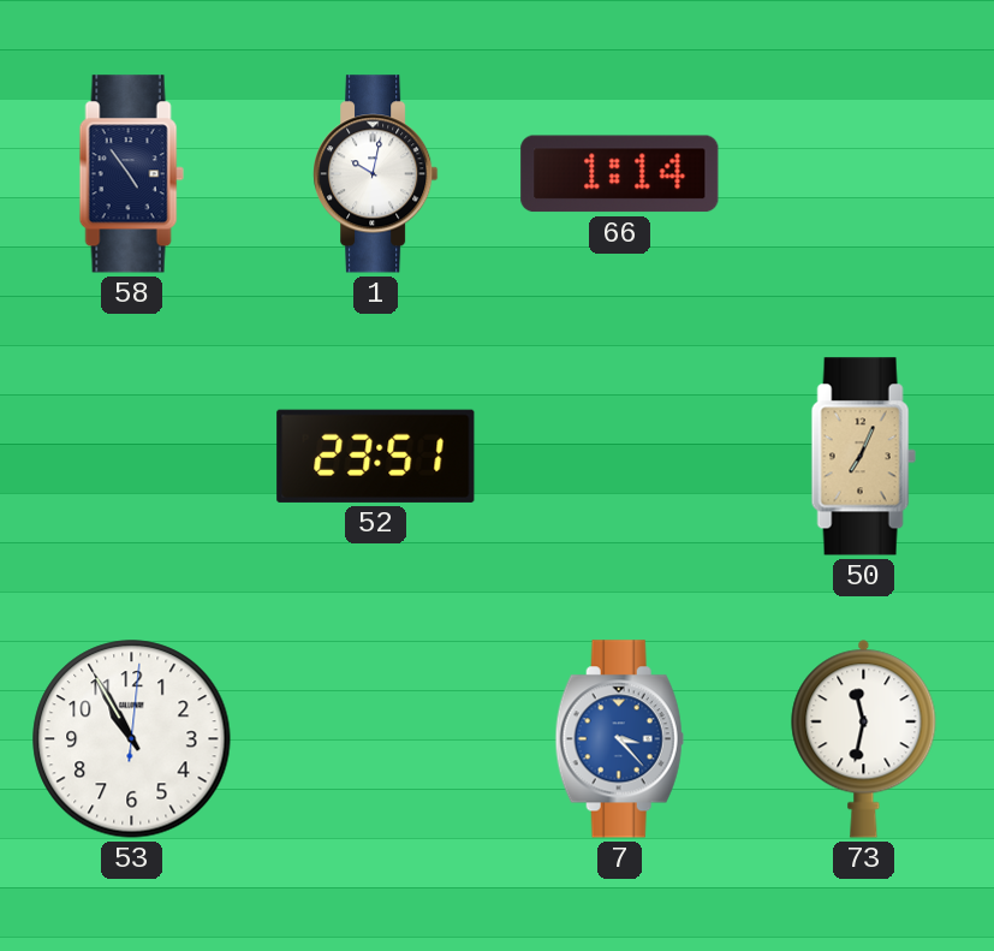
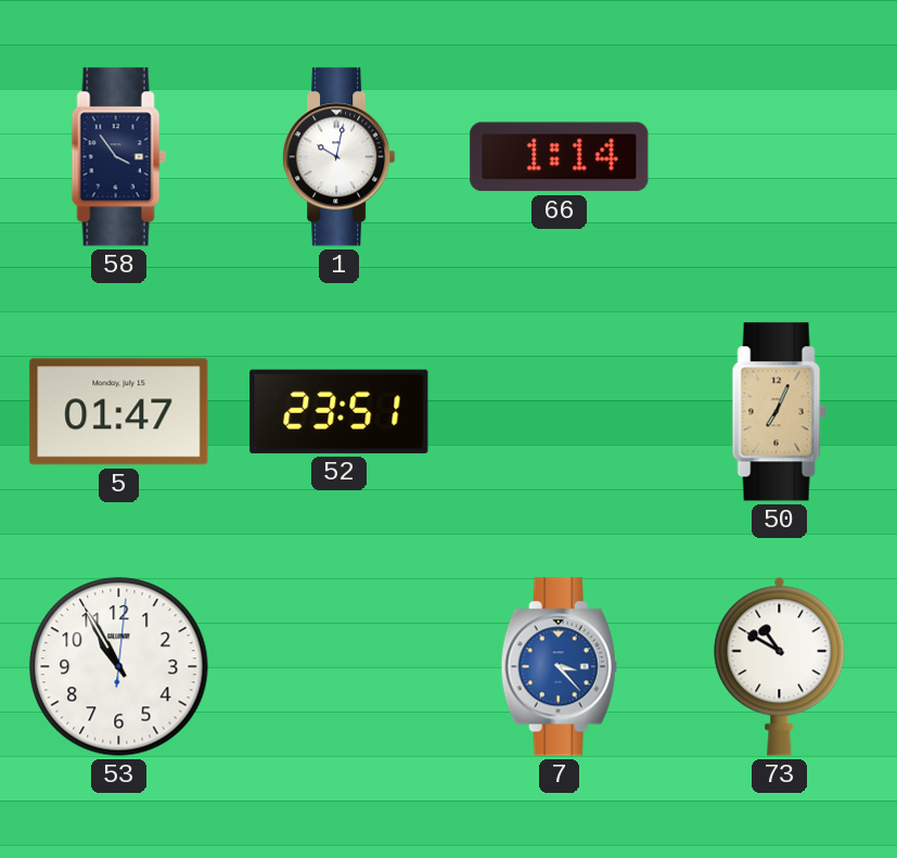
58: 4:54 -> 3:54 (118, 157)
5: none -> 01:47 (119, 412)
73: 11:32 -> 10:50 (780, 666)
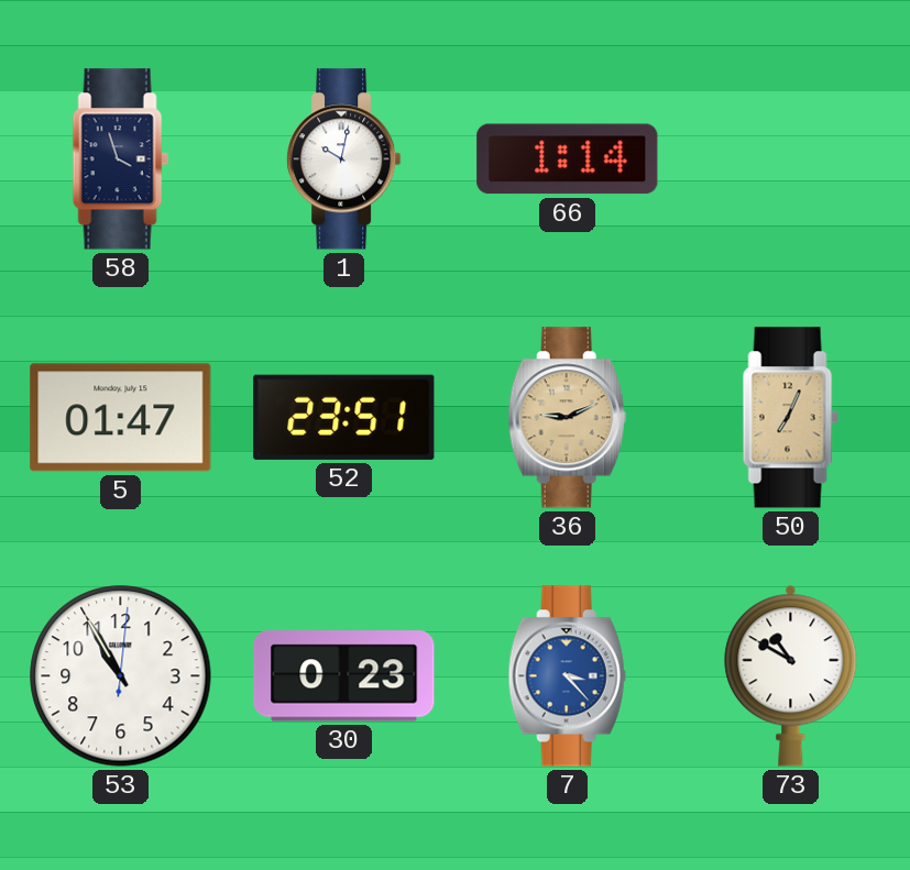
58: 3:54 -> 3:57 (120, 159)
36: none -> 9:11 (567, 418)
30: none -> 0:23 (344, 676)
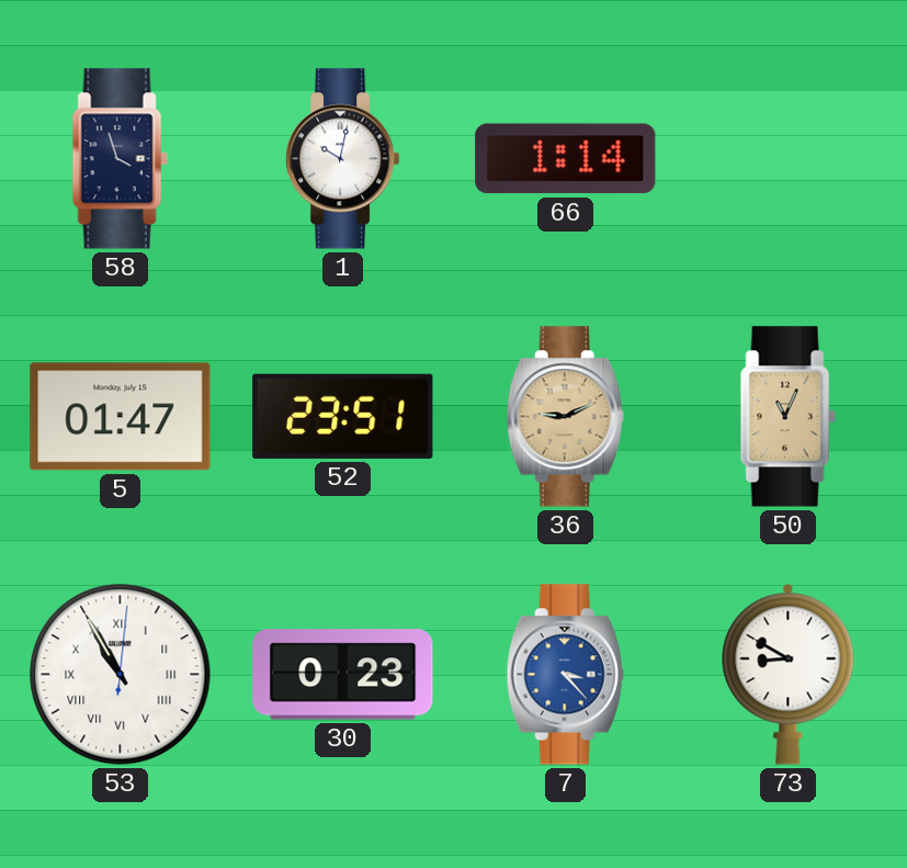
50: 7:04 -> 11:04 (787, 417)
53 numerals: Arabic -> Roman (121, 675)
73: 10:50 -> 8:50 (789, 674)
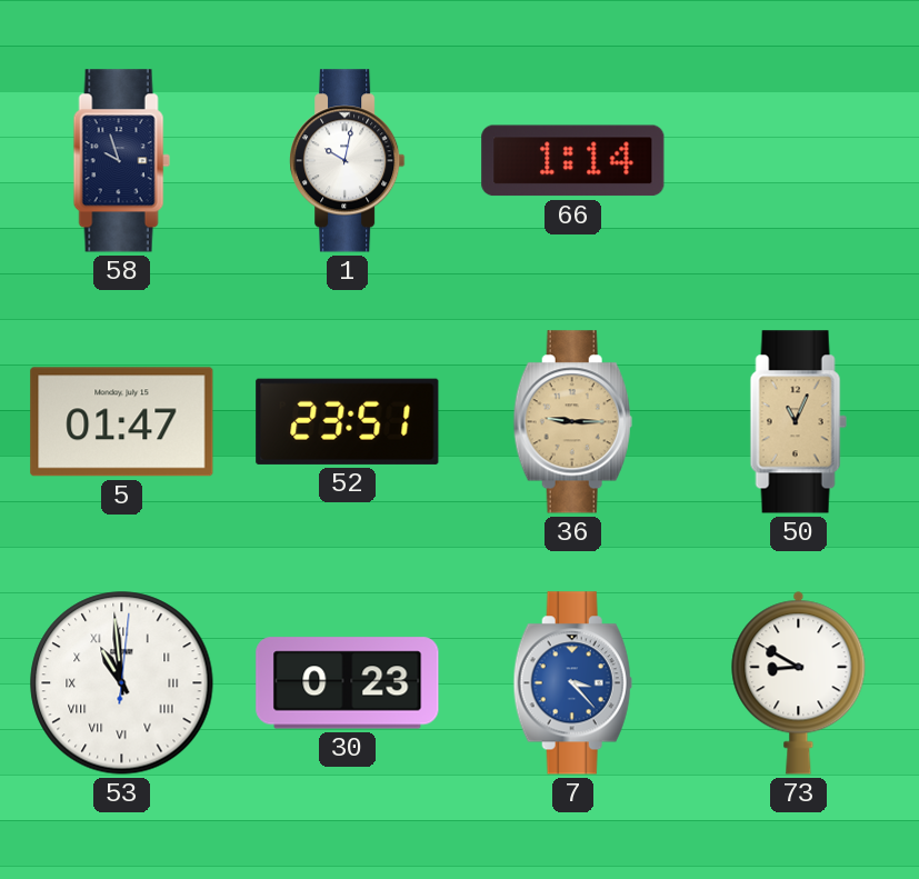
58: 3:57 -> 9:57 (121, 161)
36: 9:11 -> 9:15 (572, 422)
53: 10:55 -> 10:59 (122, 683)
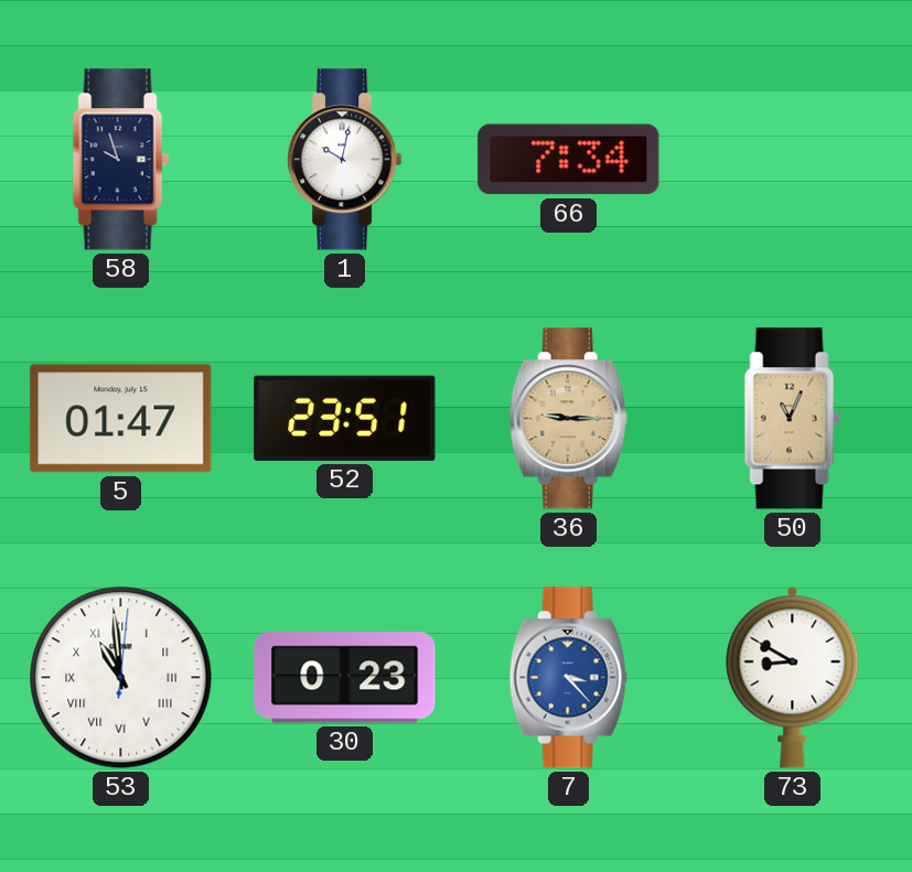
66: 1:14 -> 7:34 (569, 160)
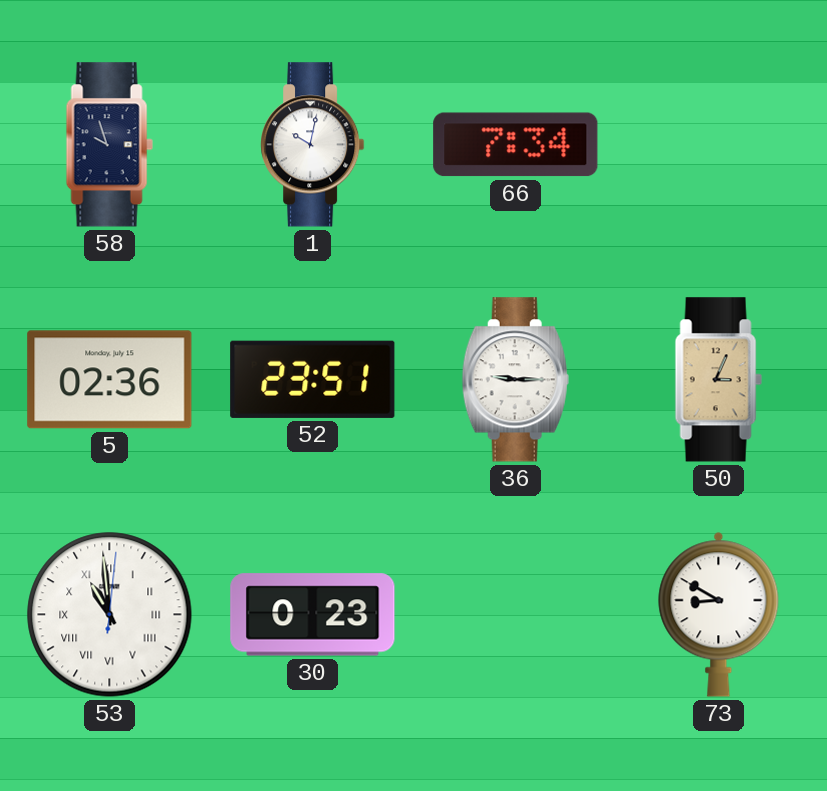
5: 01:47 -> 02:36 (110, 380)
36 dial: champagne -> white (515, 380)
50: 11:04 -> 3:04 (718, 380)
7: 3:23 -> none (568, 678)
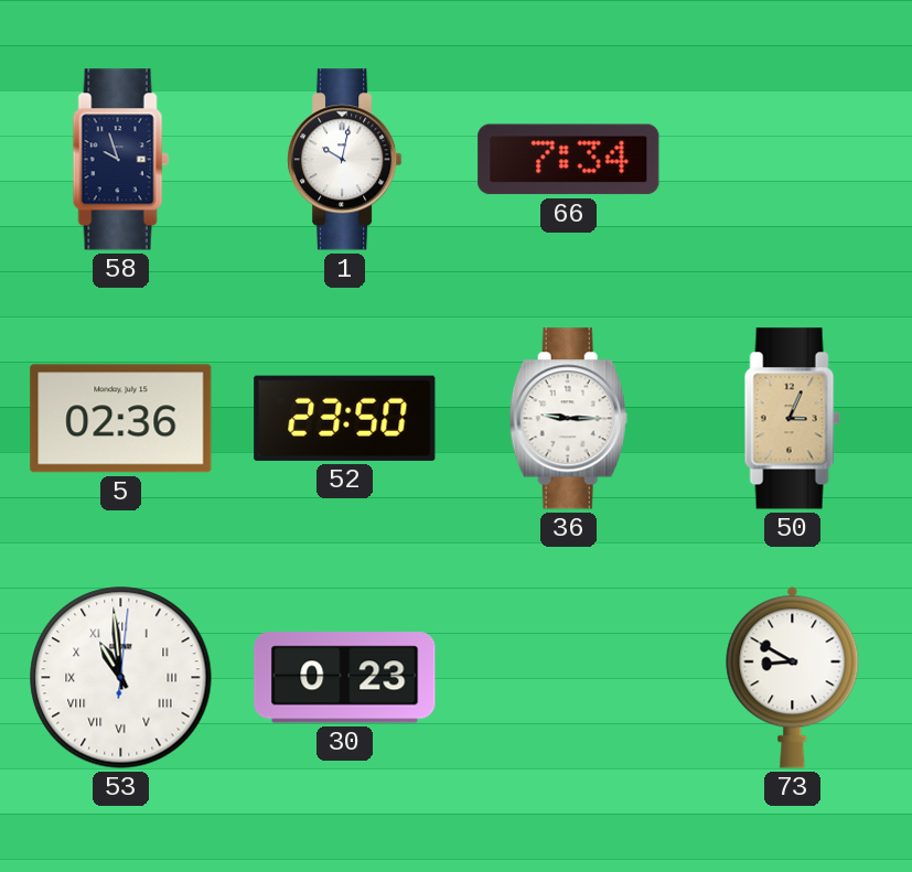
52: 23:51 -> 23:50 (345, 418)
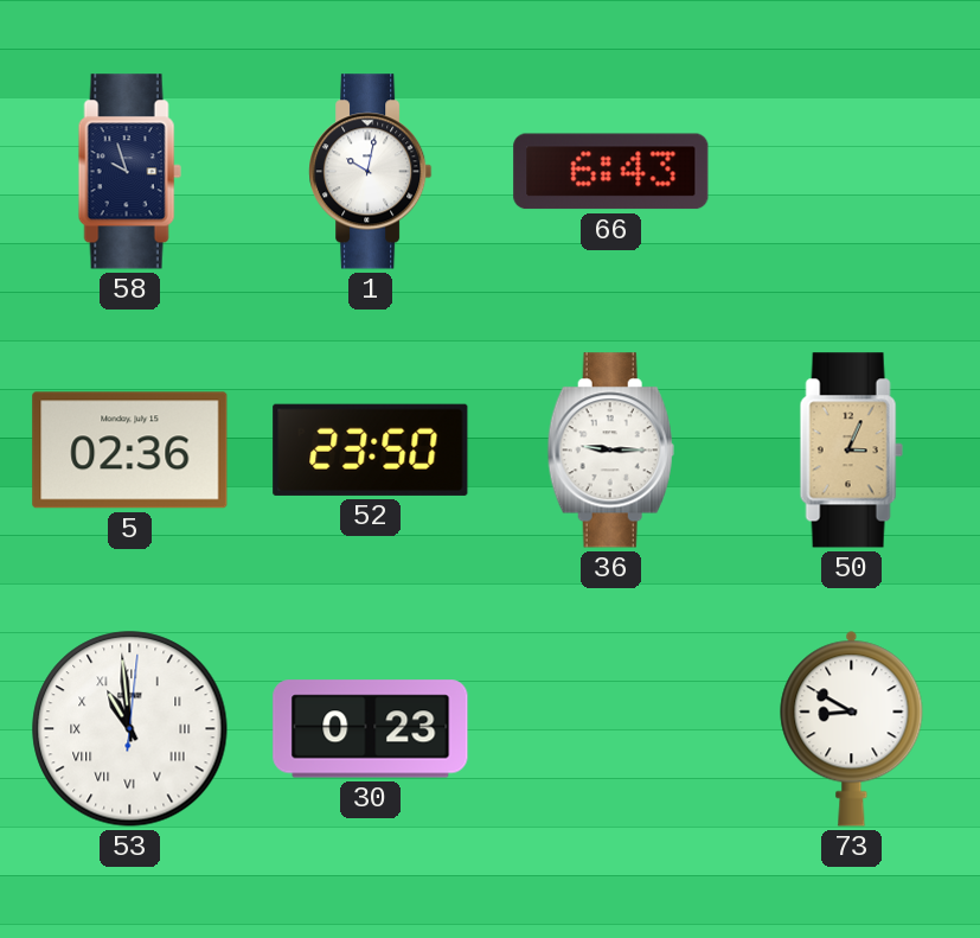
66: 7:34 -> 6:43 (611, 172)
